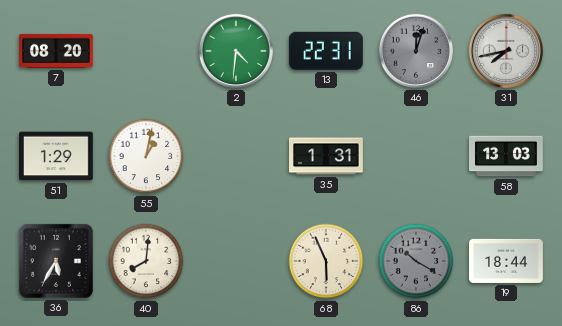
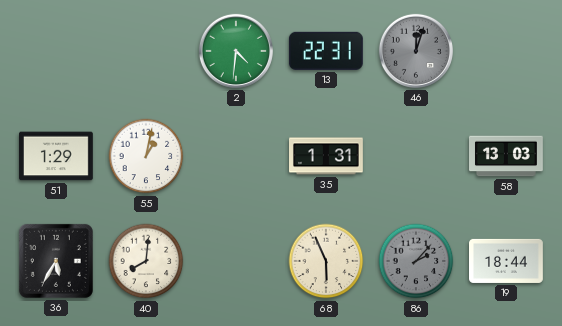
7: 08:20 -> none (57, 51)
31: 7:43 -> none (506, 51)
86: 10:20 -> 2:07 (416, 261)
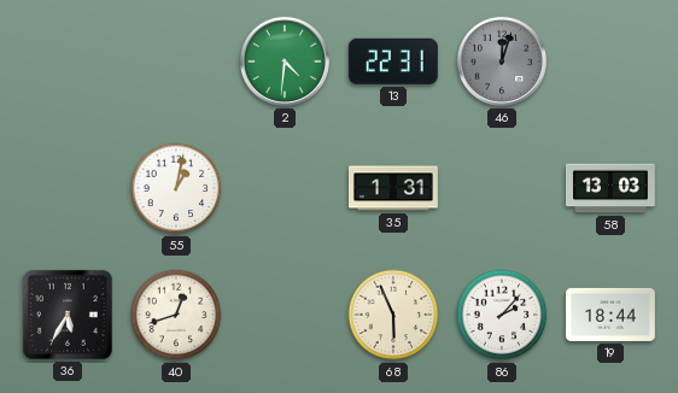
51: 1:29 -> none (57, 156)
40: 8:01 -> 12:42 (176, 315)
86 dial: grey -> white (502, 315)
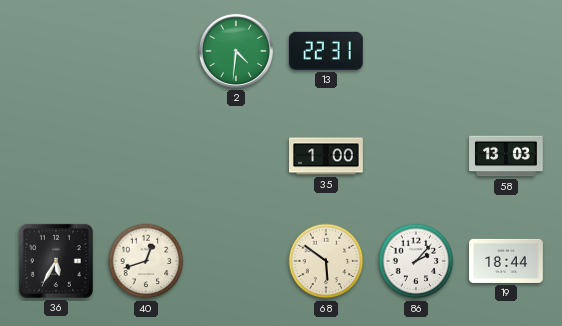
46: 12:03 -> none (502, 61)
55: 1:02 -> none (176, 188)
35: 1:31 -> 1:00 (327, 156)
68: 5:56 -> 5:51 (326, 261)
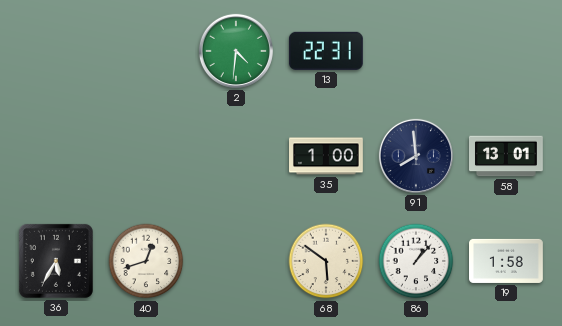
91: none -> 7:59 (416, 156)
58: 13:03 -> 13:01 (507, 156)
86: 2:07 -> 1:07 (416, 261)
19: 18:44 -> 1:58 (507, 261)
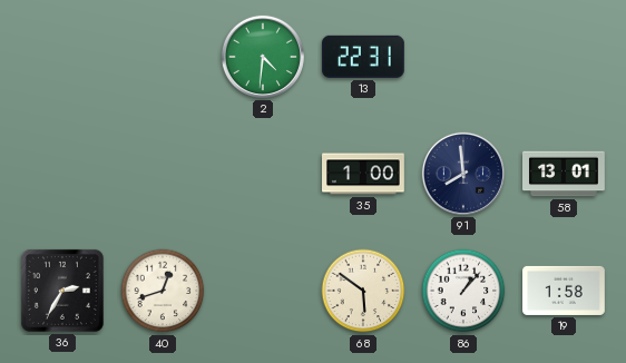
36: 5:35 -> 2:35 (62, 291)
